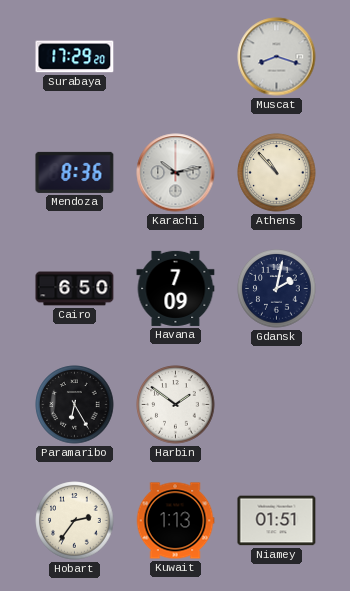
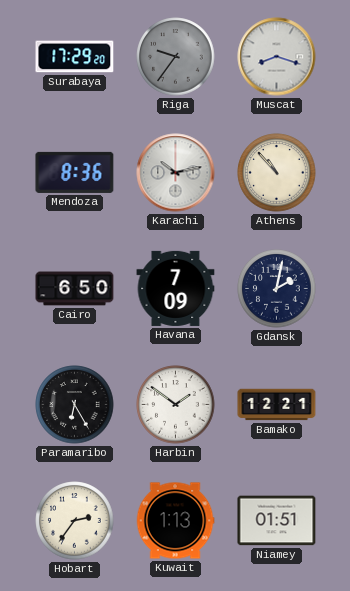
Riga: none -> 9:36 (176, 57)
Bamako: none -> 12:21 (277, 405)
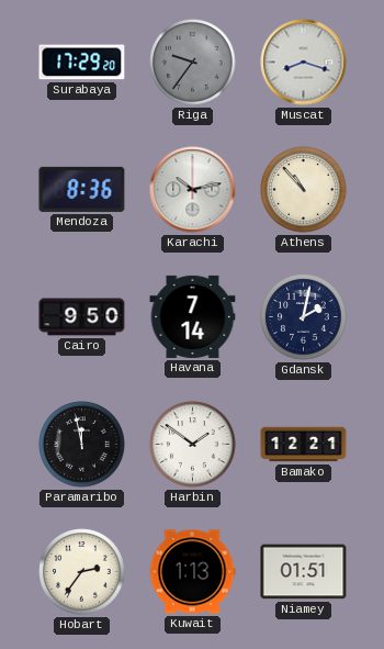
Cairo: 6:50 -> 9:50 (82, 317)
Havana: 7:09 -> 7:14 (193, 316)
Paramaribo: 6:25 -> 11:58 (82, 445)
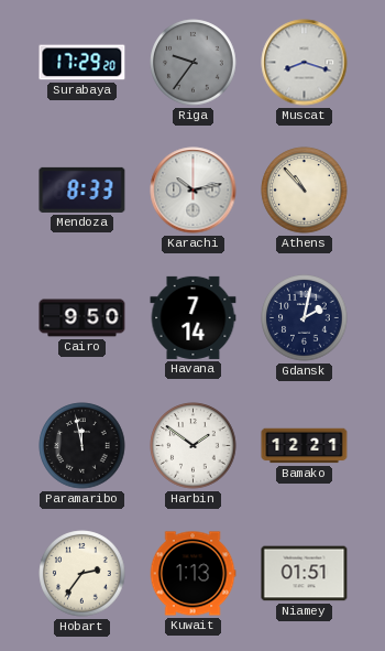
Mendoza: 8:36 -> 8:33 (82, 189)
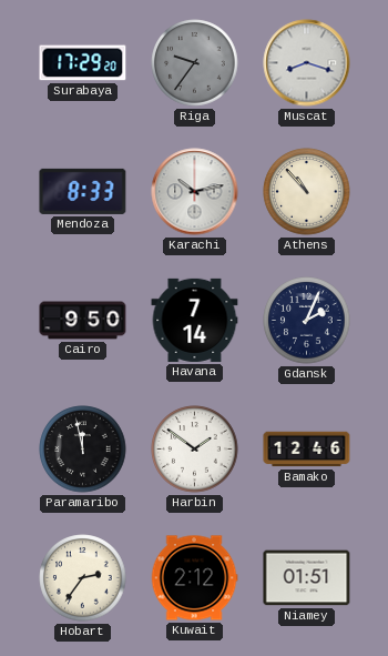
Gdansk: 2:02 -> 2:04 (307, 321)
Bamako: 12:21 -> 12:46 (307, 450)
Kuwait: 1:13 -> 2:12 (194, 578)
